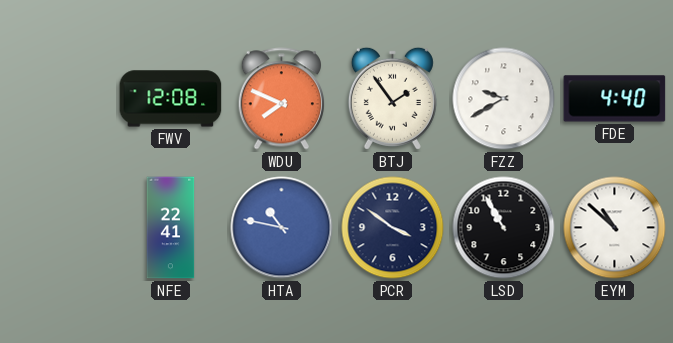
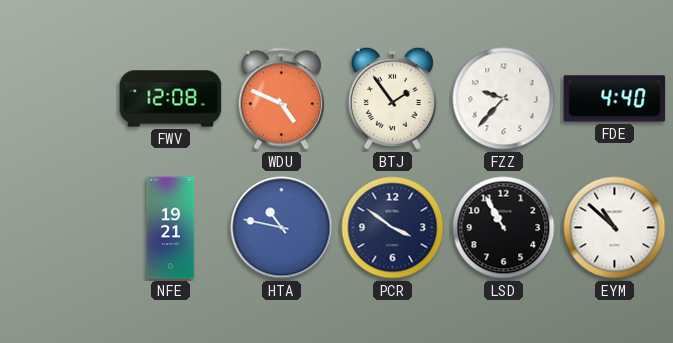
WDU: 7:49 -> 4:49 (281, 99)
FZZ: 9:40 -> 9:37 (504, 99)
NFE: 22:41 -> 19:21 (171, 228)
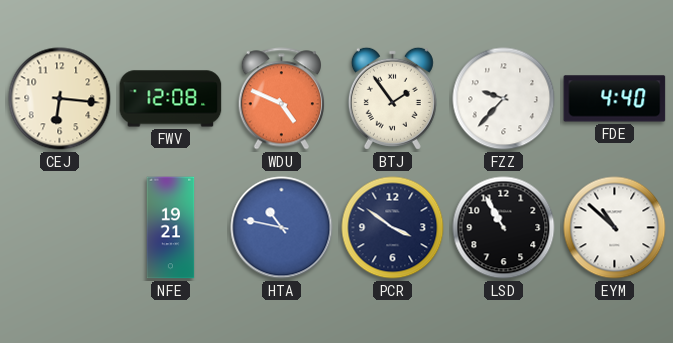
CEJ: none -> 6:16 (60, 99)
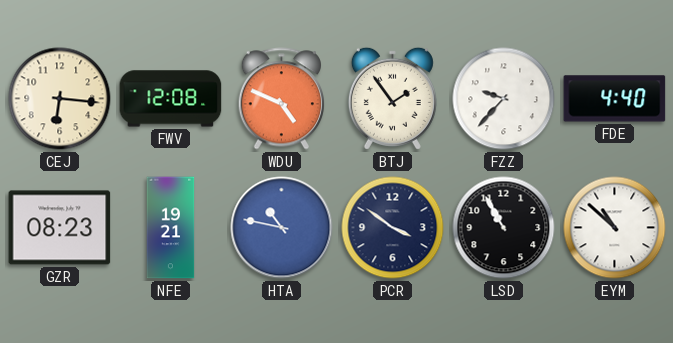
GZR: none -> 08:23 (60, 228)
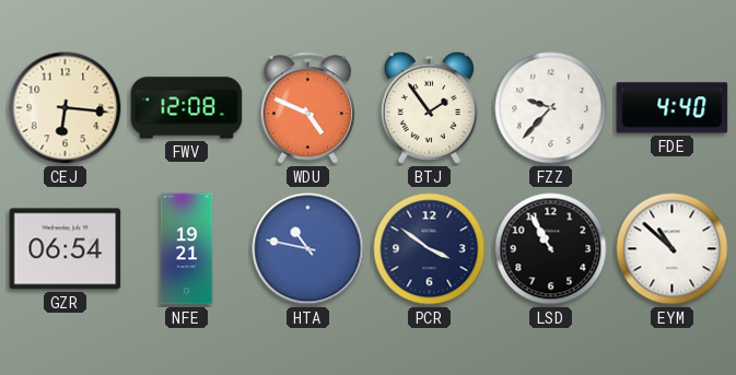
GZR: 08:23 -> 06:54 (66, 249)
